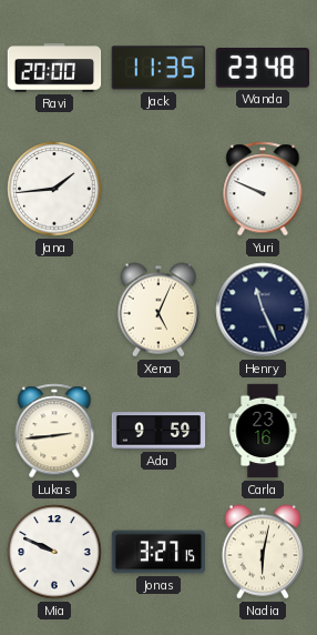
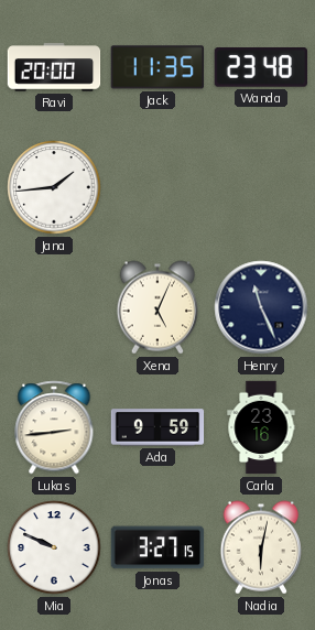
Yuri: 9:49 -> none (263, 189)
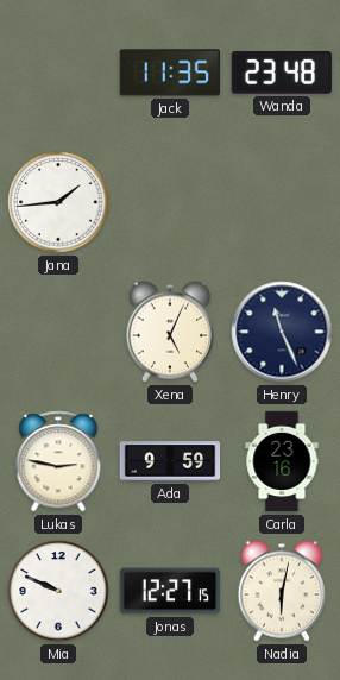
Ravi: 20:00 -> none (54, 67)
Lukas: 2:44 -> 2:47 (58, 461)
Jonas: 3:27 -> 12:27 (170, 591)
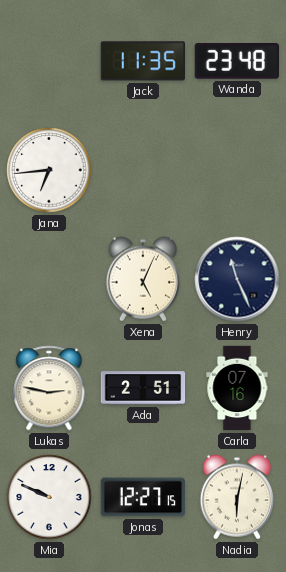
Jana: 1:44 -> 6:44 (49, 170)
Ada: 9:59 -> 2:51 (143, 388)
Carla: 23:16 -> 07:16 (237, 388)
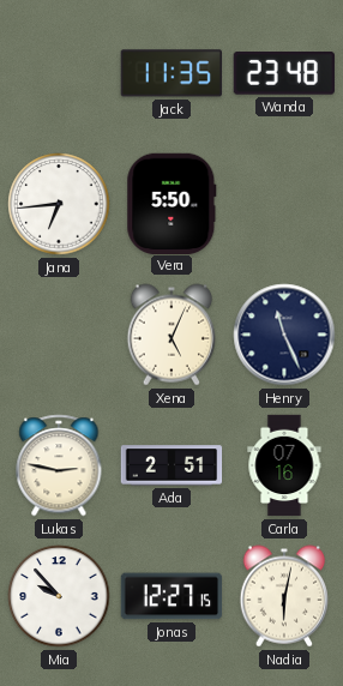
Vera: none -> 5:50 (171, 203)
Mia: 9:49 -> 9:53 (59, 596)
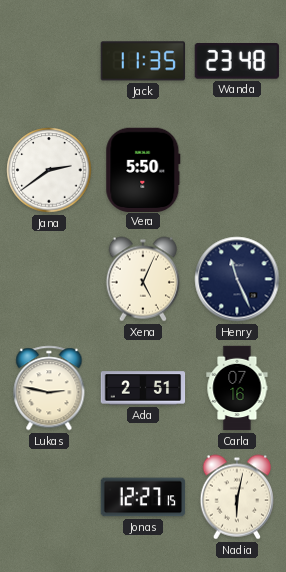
Jana: 6:44 -> 2:39 (49, 170)
Mia: 9:53 -> none (59, 596)
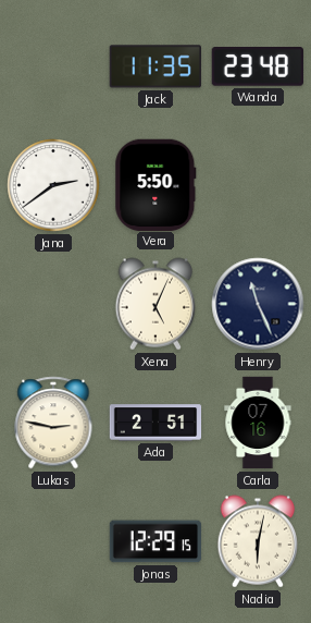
Jonas: 12:27 -> 12:29 (155, 541)
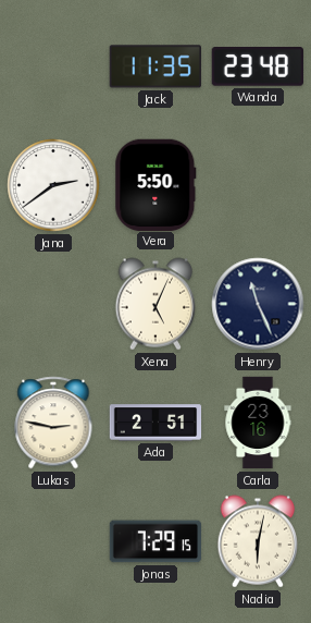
Carla: 07:16 -> 23:16 (258, 423)
Jonas: 12:29 -> 7:29 (155, 541)
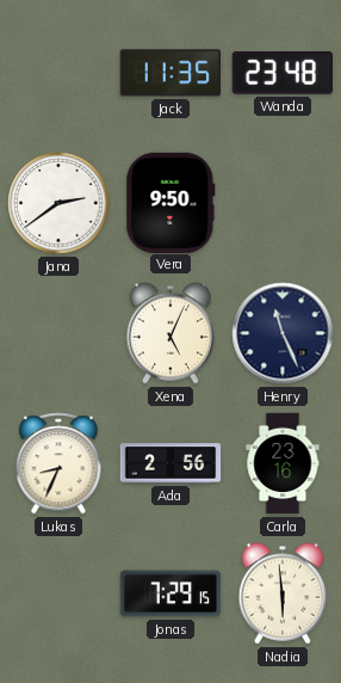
Vera: 5:50 -> 9:50 (170, 202)
Lukas: 2:47 -> 8:34 (58, 463)
Ada: 2:51 -> 2:56 (170, 463)
Nadia: 6:02 -> 5:59 (281, 593)
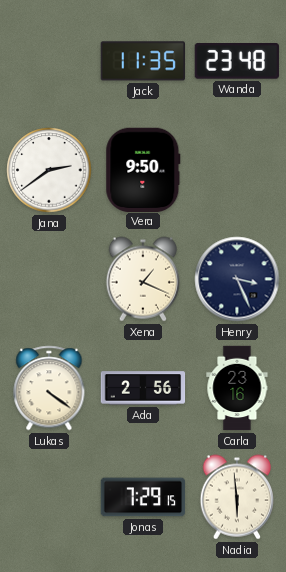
Xena: 5:04 -> 1:19 (142, 279)
Henry: 11:26 -> 3:26 (237, 279)
Lukas: 8:34 -> 4:21 (49, 388)
